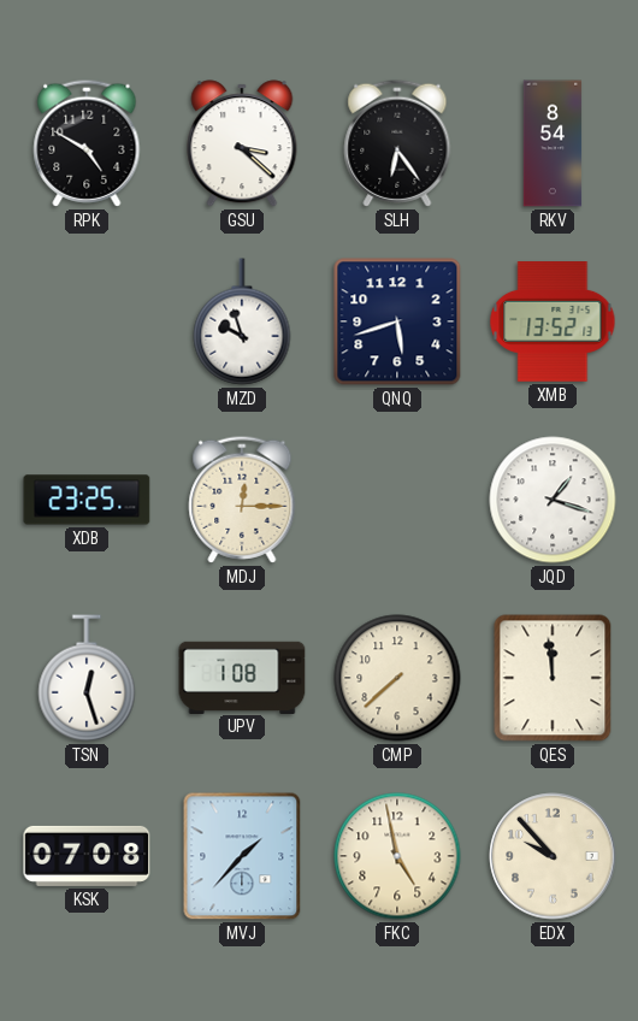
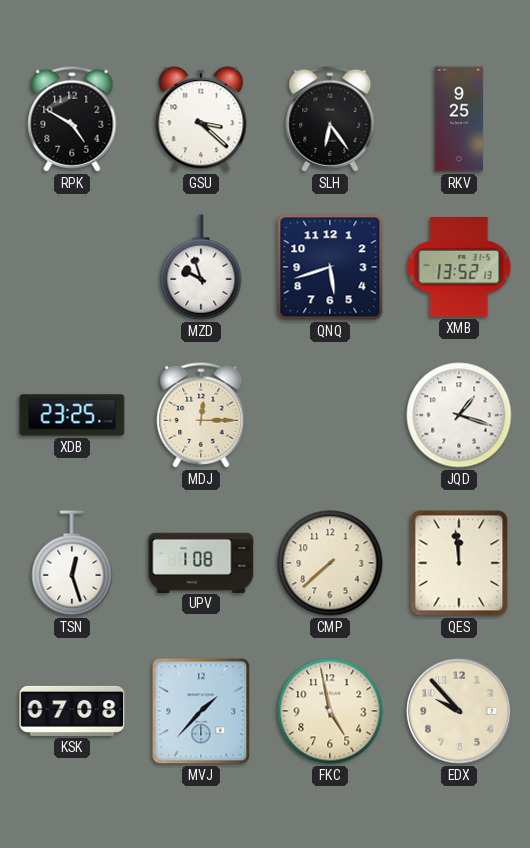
RKV: 8:54 -> 9:25 (459, 119)
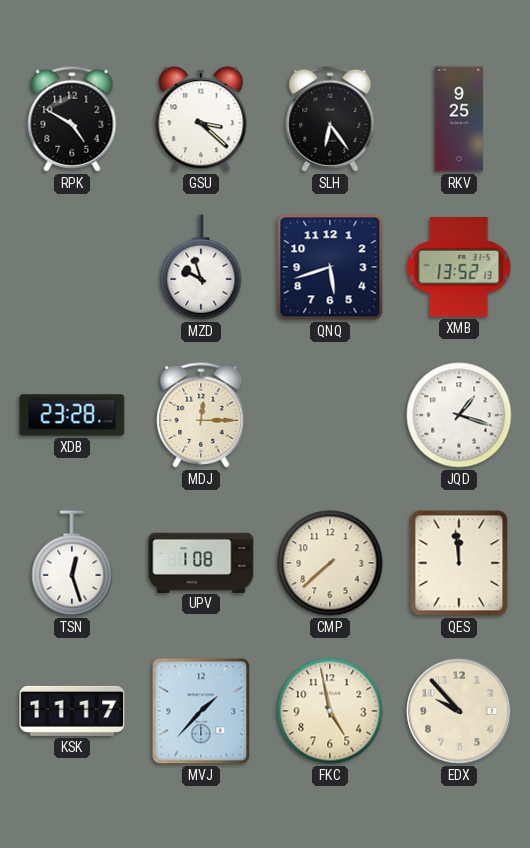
XDB: 23:25 -> 23:28 (72, 415)
KSK: 07:08 -> 11:17 (72, 711)
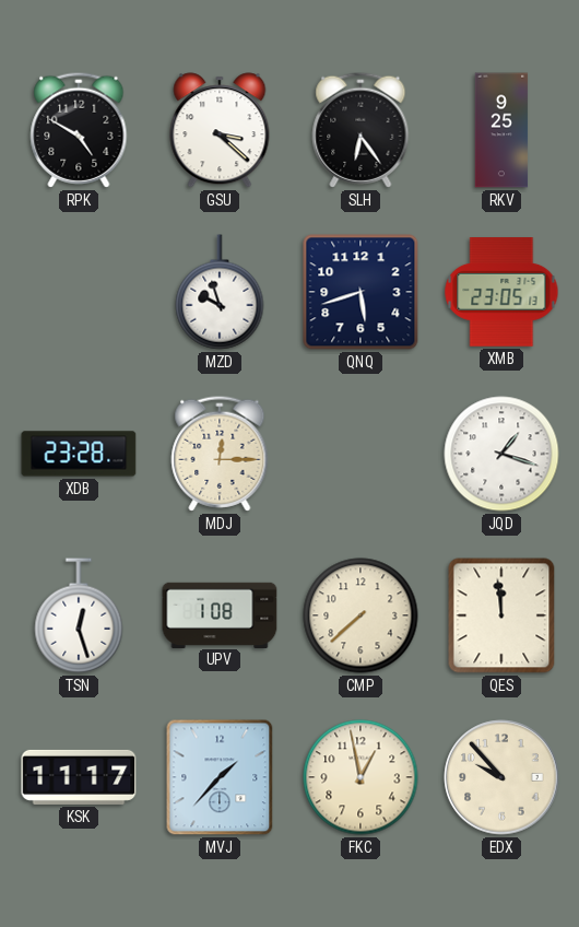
XMB: 13:52 -> 23:05 (501, 293)
FKC: 4:58 -> 12:58 (361, 777)
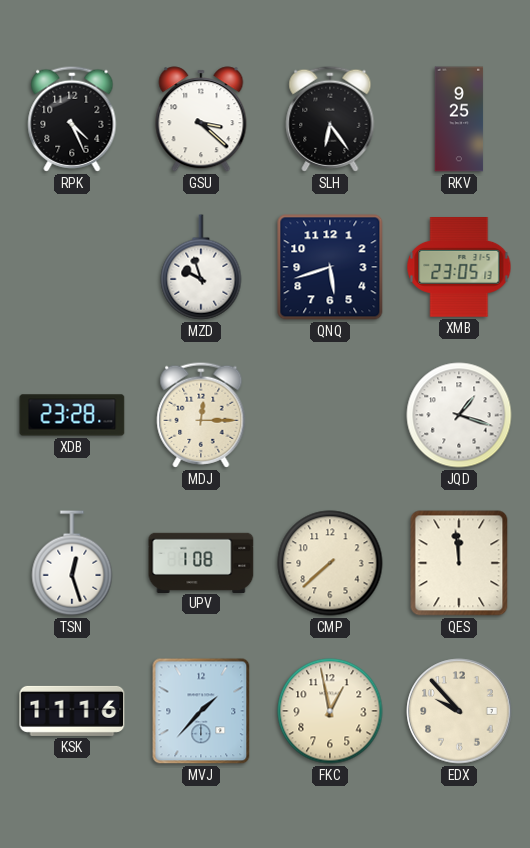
RPK: 4:50 -> 4:26 (72, 119)
KSK: 11:17 -> 11:16 (72, 711)
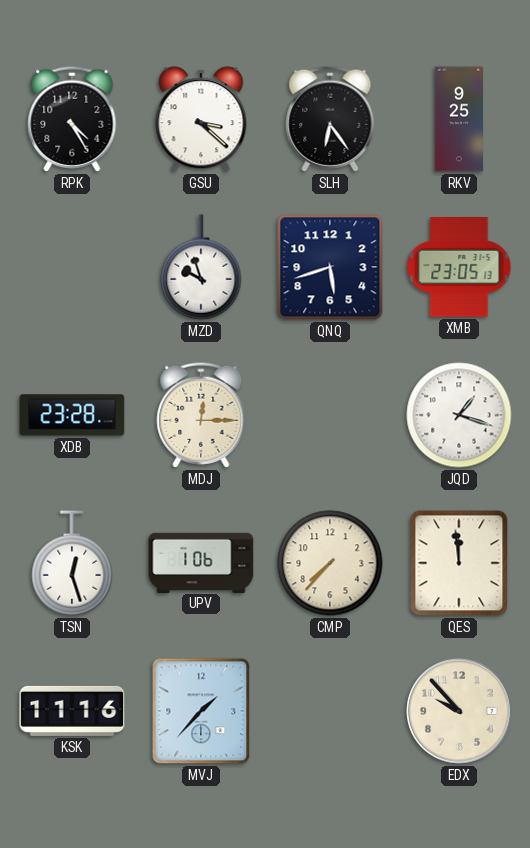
RPK: 4:26 -> 4:25 (72, 119)
UPV: 1:08 -> 1:06 (201, 562)
CMP: 7:38 -> 7:37 (330, 563)
FKC: 12:58 -> none (330, 711)
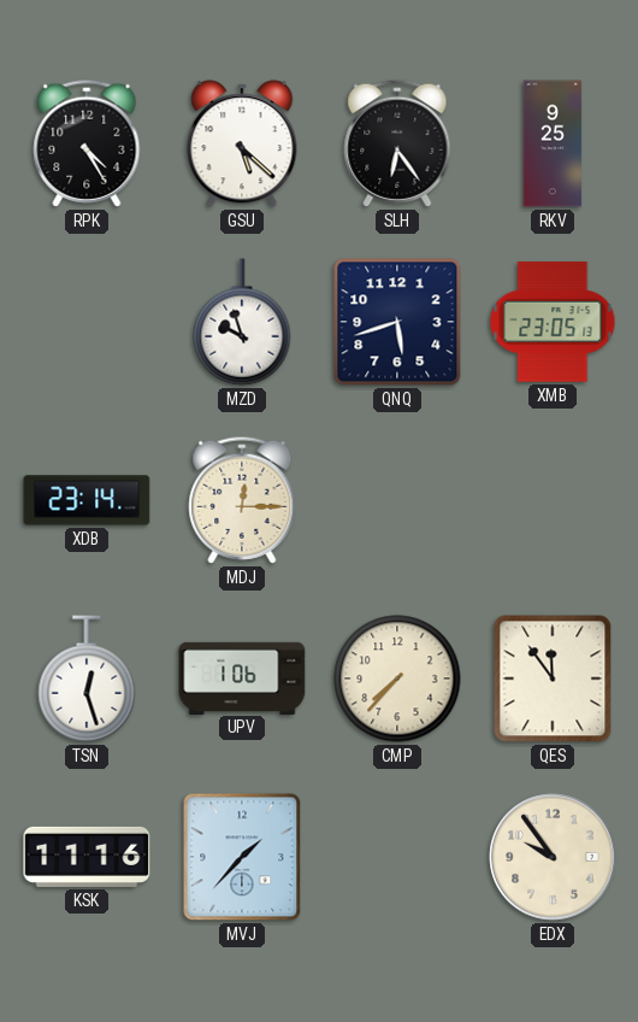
GSU: 3:22 -> 5:22 (242, 143)
XDB: 23:28 -> 23:14 (87, 500)
JQD: 1:18 -> none (459, 415)
QES: 11:59 -> 11:54 (553, 679)
EDX: 9:53 -> 9:54 (553, 857)
